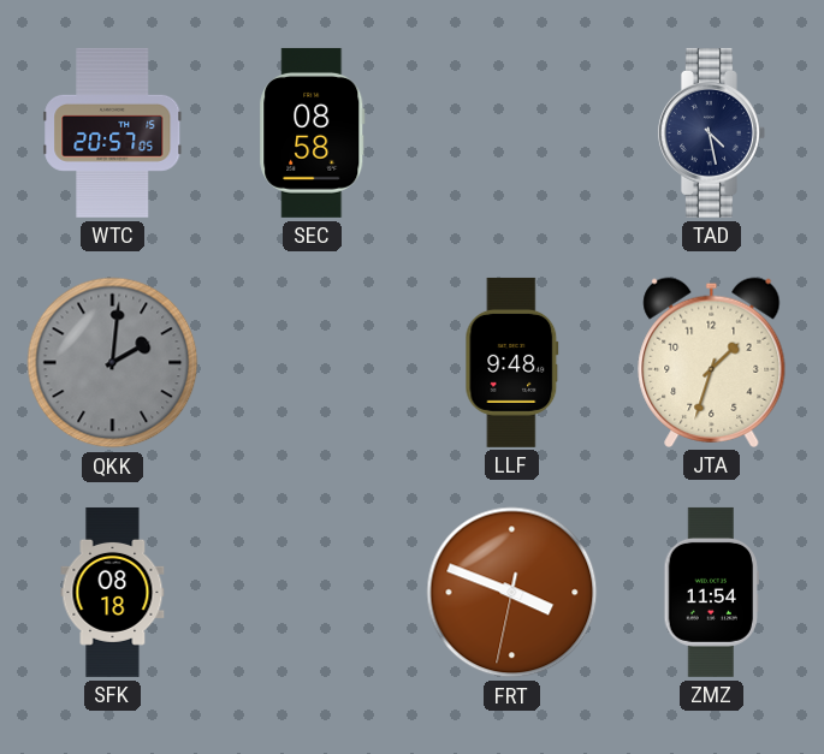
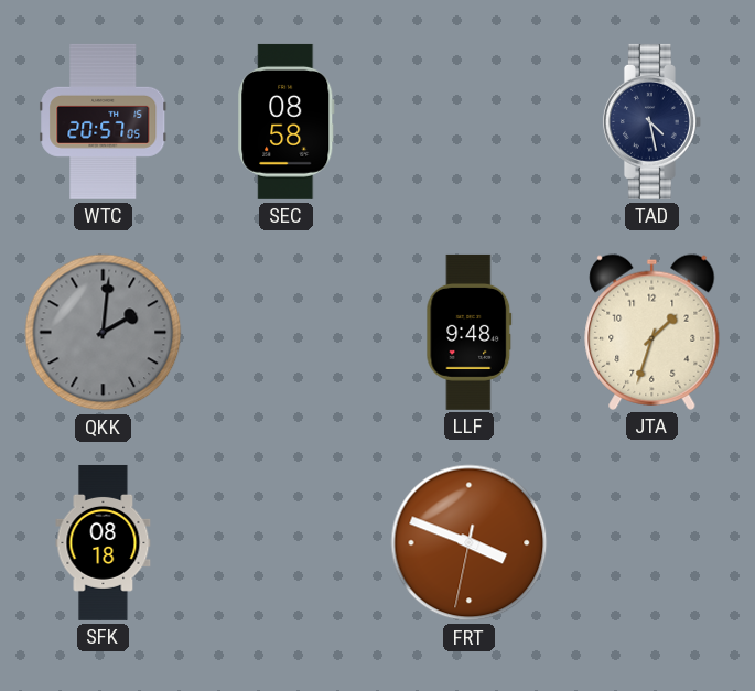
ZMZ: 11:54 -> none (711, 592)
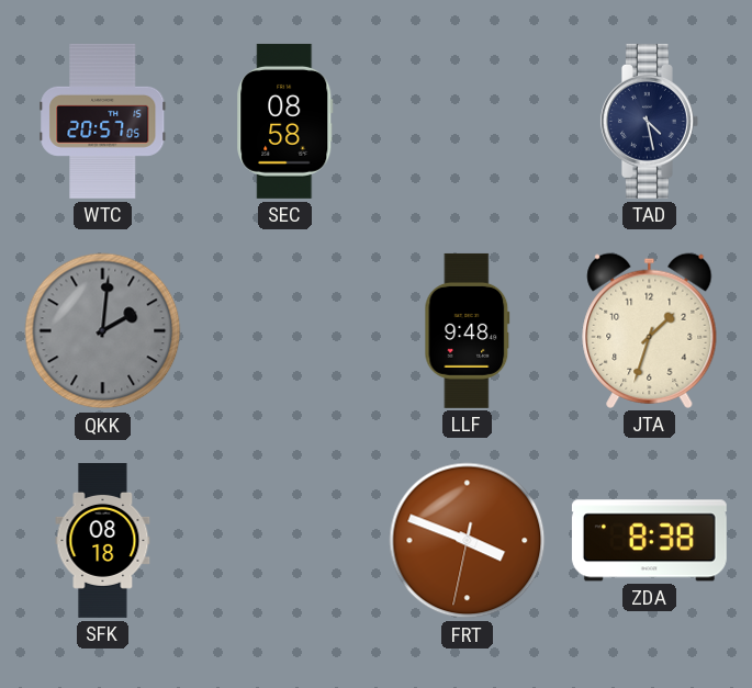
ZDA: none -> 8:38 (649, 541)
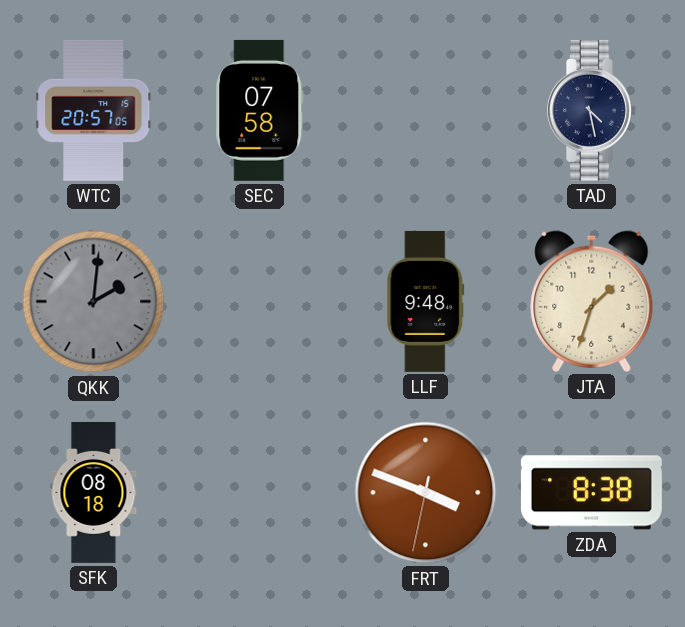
SEC: 08:58 -> 07:58 (260, 110)
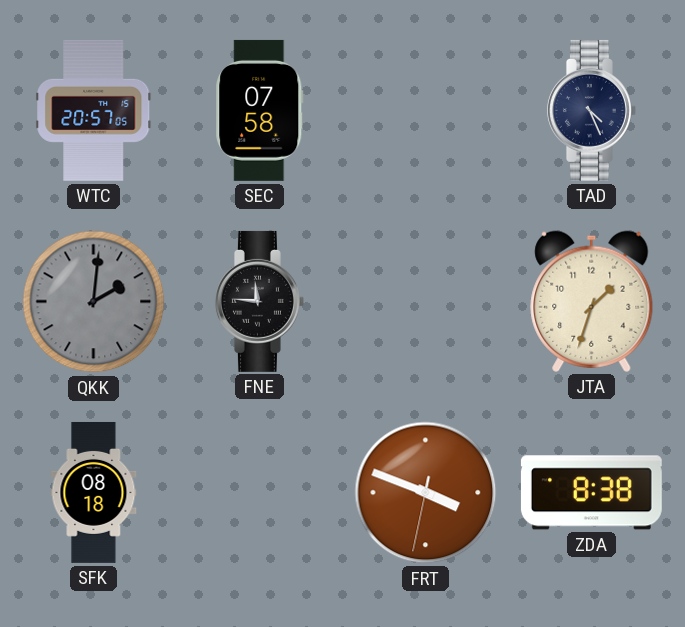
TAD: 4:28 -> 4:26 (591, 110)
FNE: none -> 11:46 (259, 301)
LLF: 9:48 -> none (426, 301)
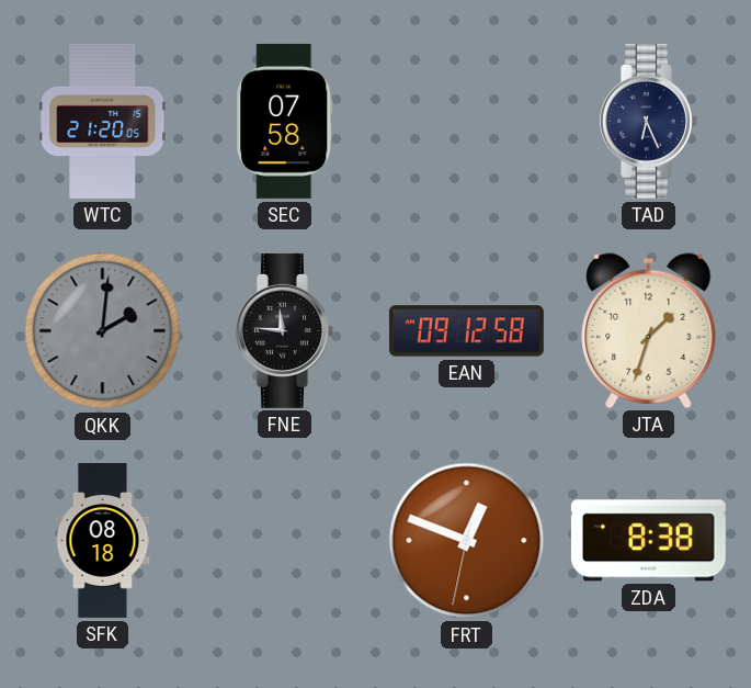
WTC: 20:57 -> 21:20 (103, 121)
TAD: 4:26 -> 6:26 (648, 121)
EAN: none -> 09:12 (466, 331)
FRT: 3:48 -> 12:48 (467, 541)
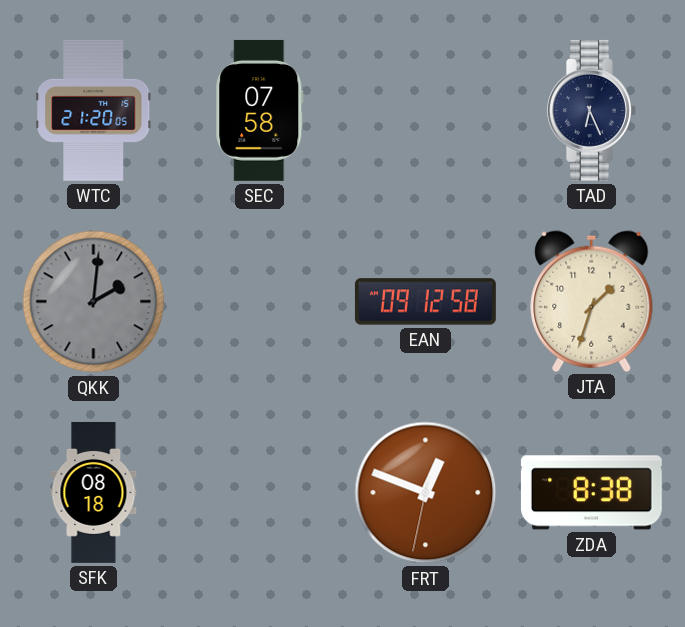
FNE: 11:46 -> none (284, 330)
